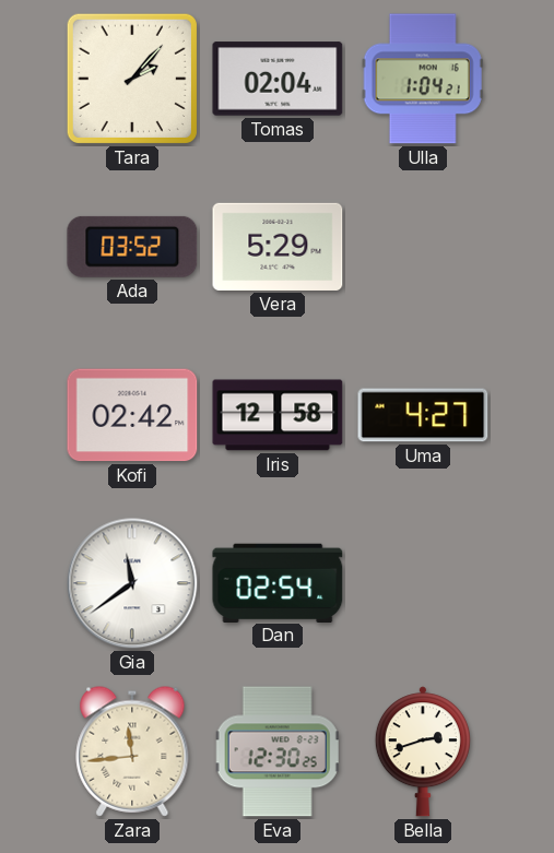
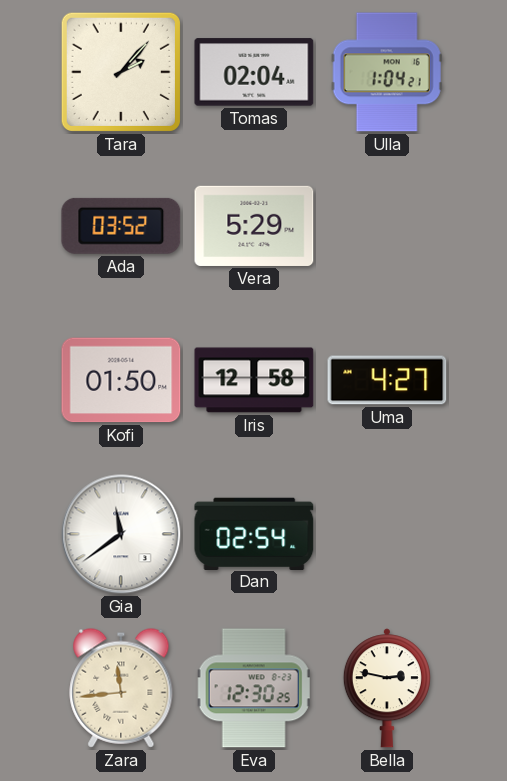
Kofi: 02:42 -> 01:50 (121, 380)
Bella: 2:42 -> 2:47 (387, 688)
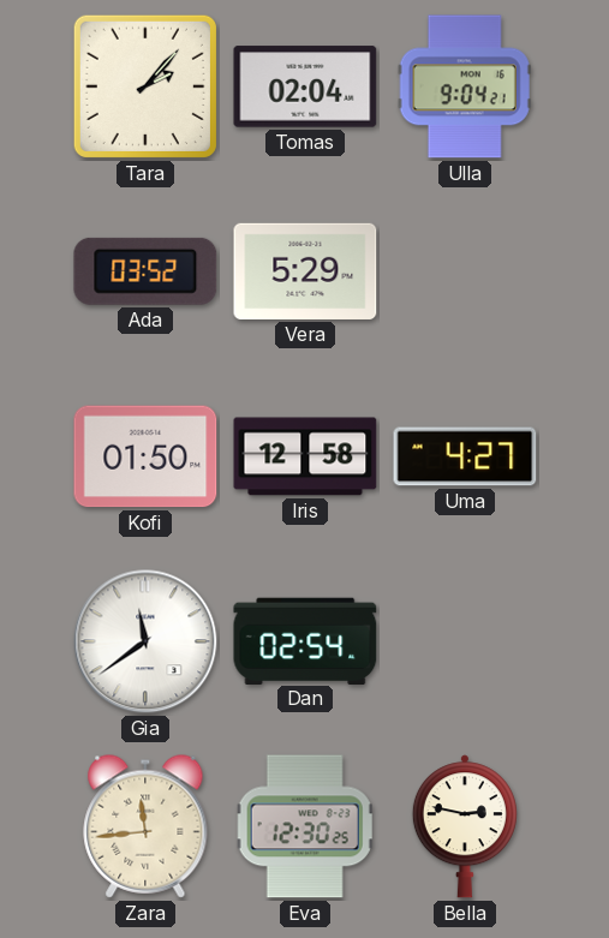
Ulla: 1:04 -> 9:04 (465, 86)
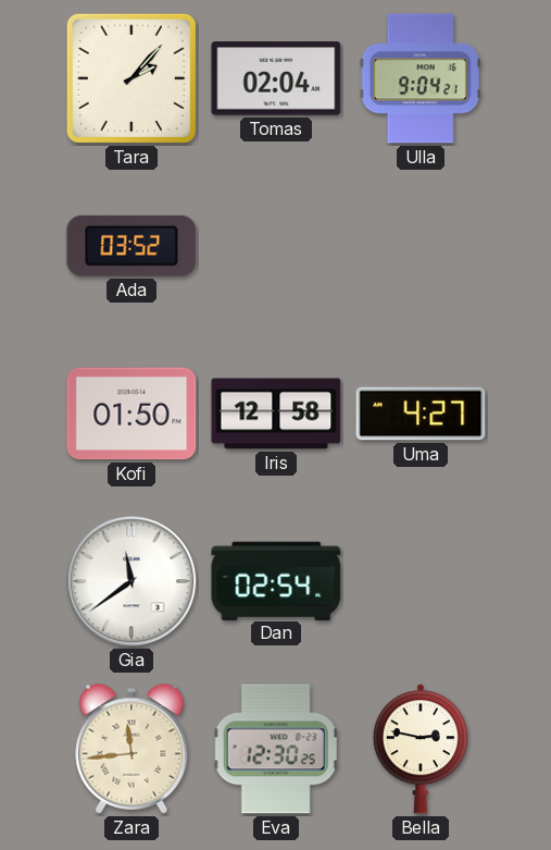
Vera: 5:29 -> none (305, 271)
